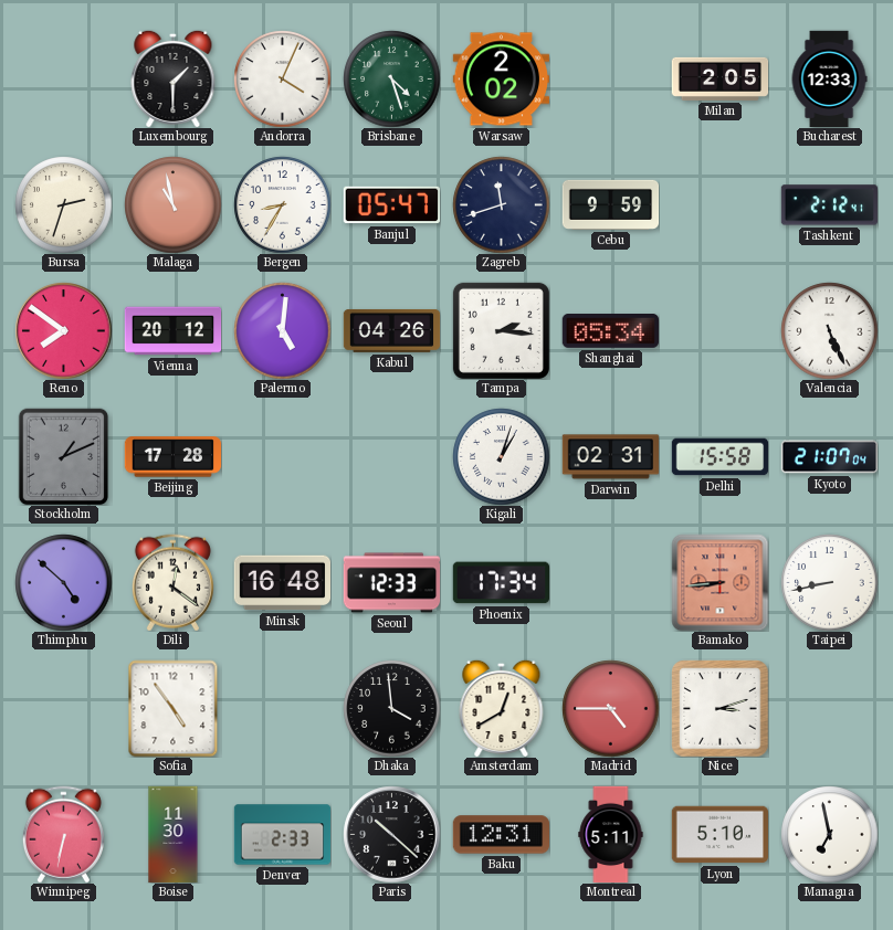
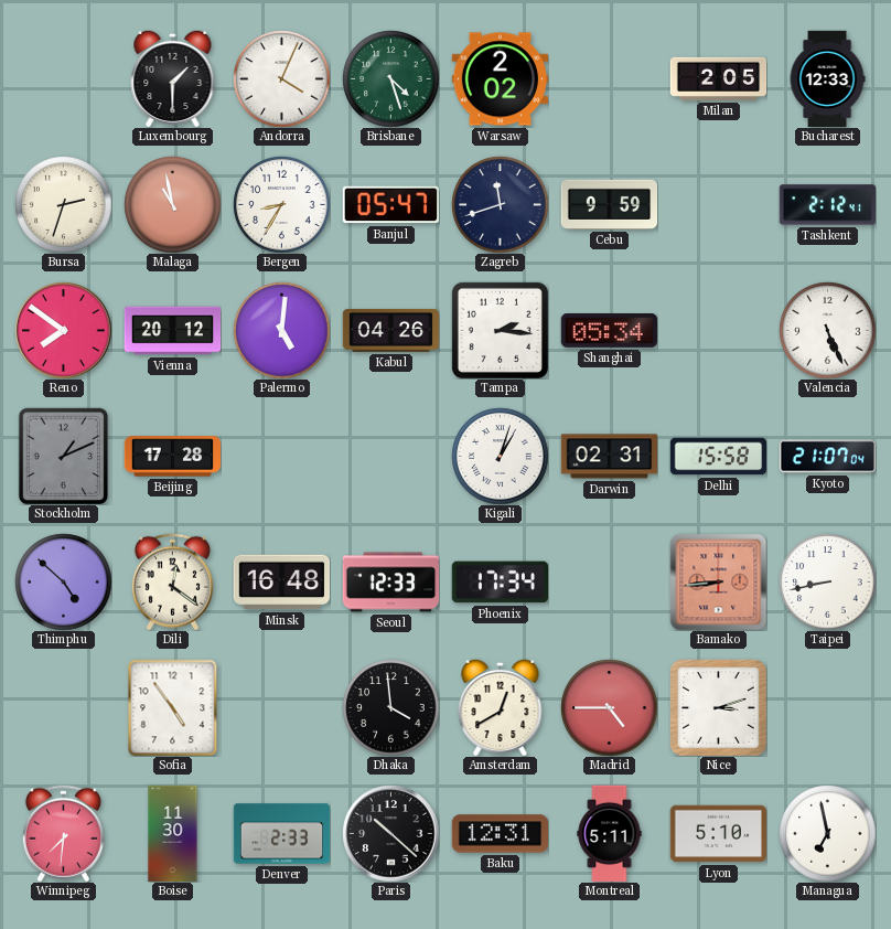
Winnipeg: 6:32 -> 7:31 (63, 833)
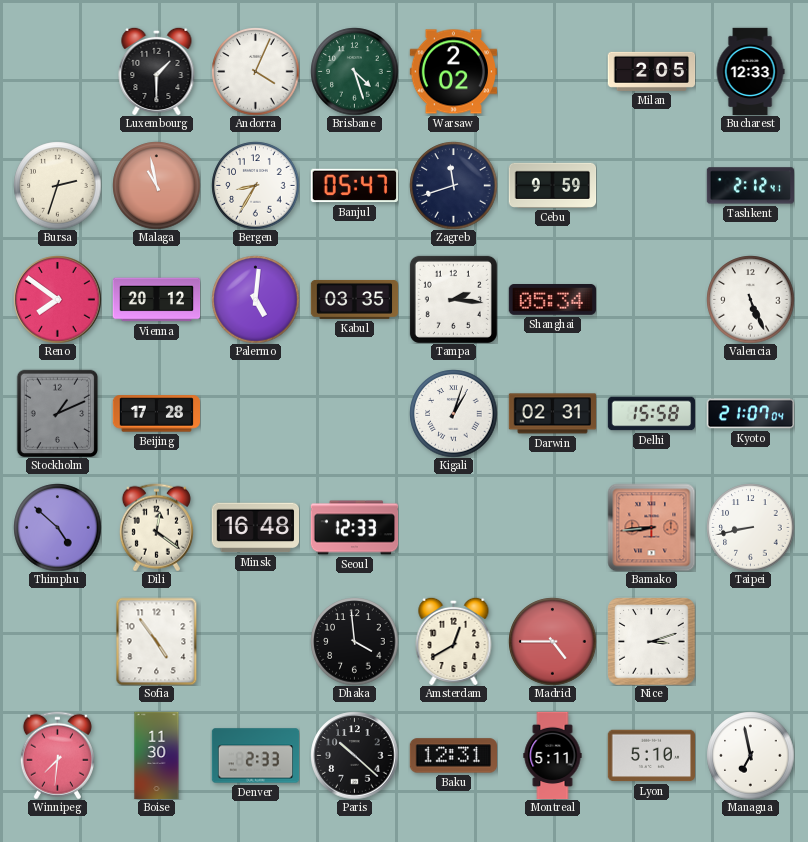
Kabul: 04:26 -> 03:35 (354, 299)
Phoenix: 17:34 -> none (500, 583)
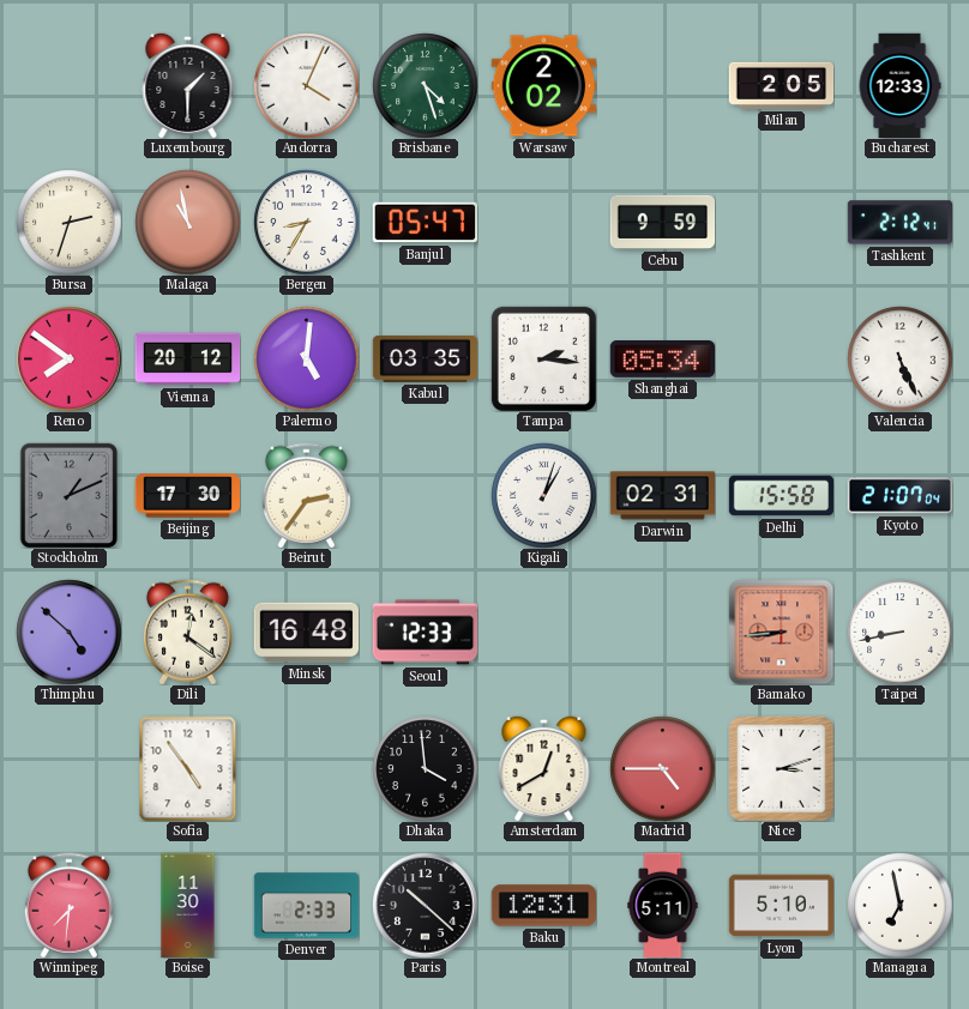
Zagreb: 11:42 -> none (453, 185)
Beijing: 17:28 -> 17:30 (187, 496)
Beirut: none -> 2:36 (306, 495)
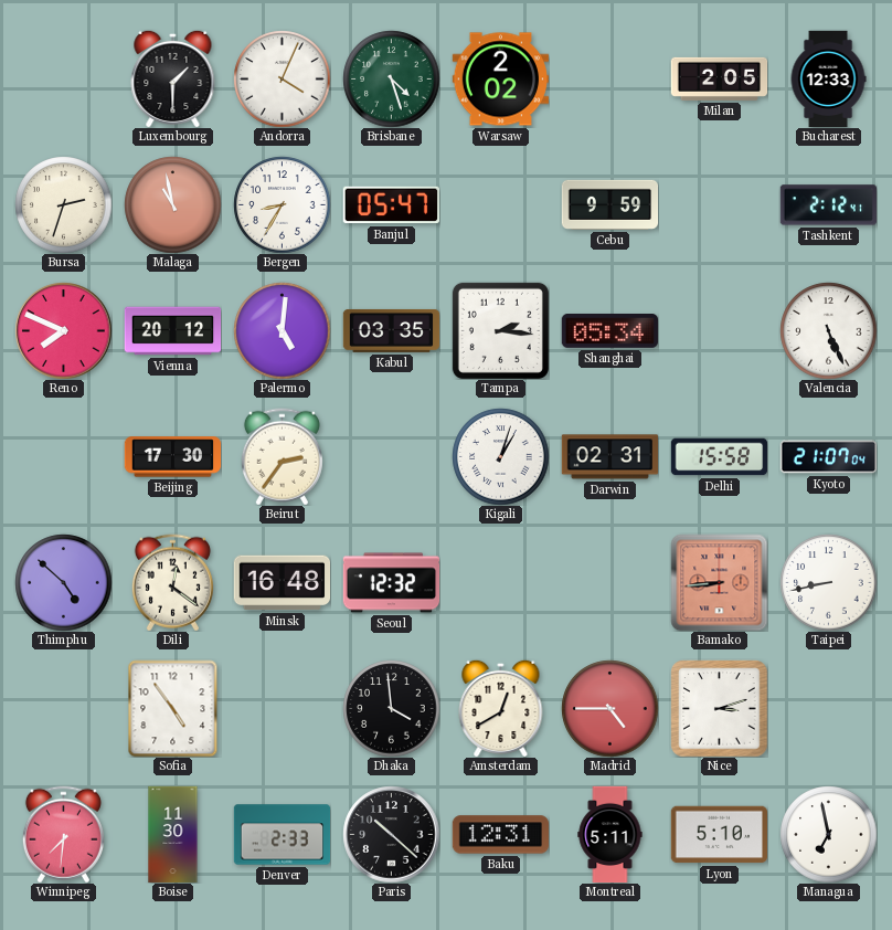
Reno: 7:51 -> 7:49 (63, 330)
Stockholm: 1:11 -> none (70, 495)
Seoul: 12:33 -> 12:32 (391, 583)
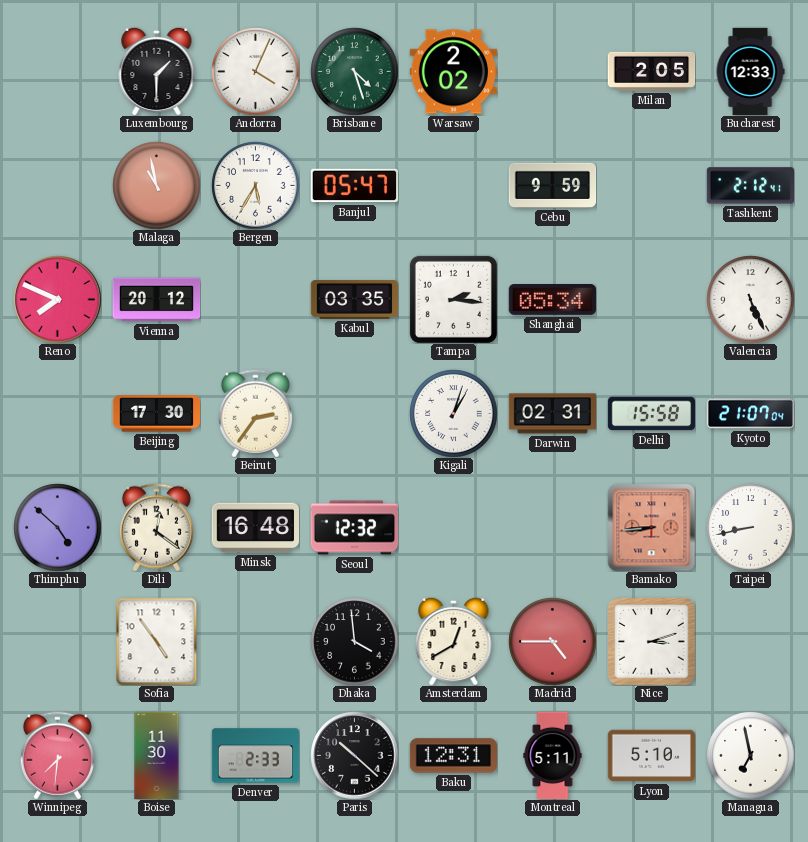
Bursa: 2:33 -> none (63, 204)
Bergen: 8:35 -> 5:35 (255, 185)
Palermo: 5:01 -> none (282, 330)
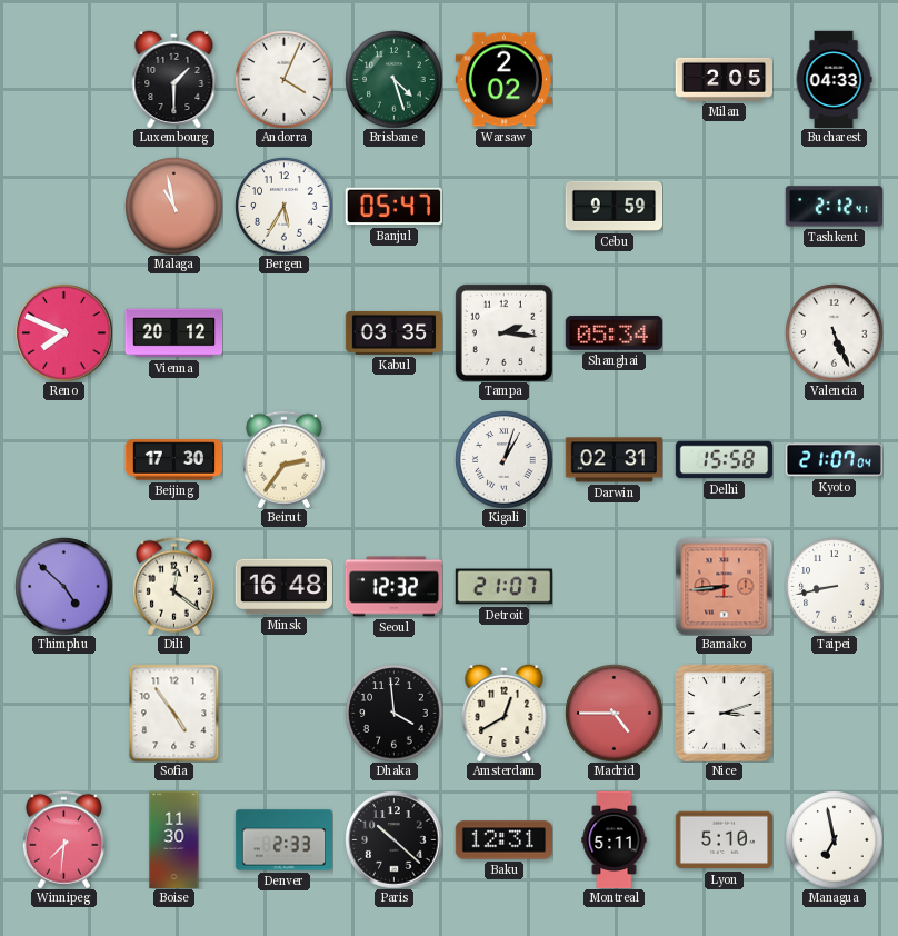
Bucharest: 12:33 -> 04:33 (834, 79)
Detroit: none -> 21:07 (503, 587)
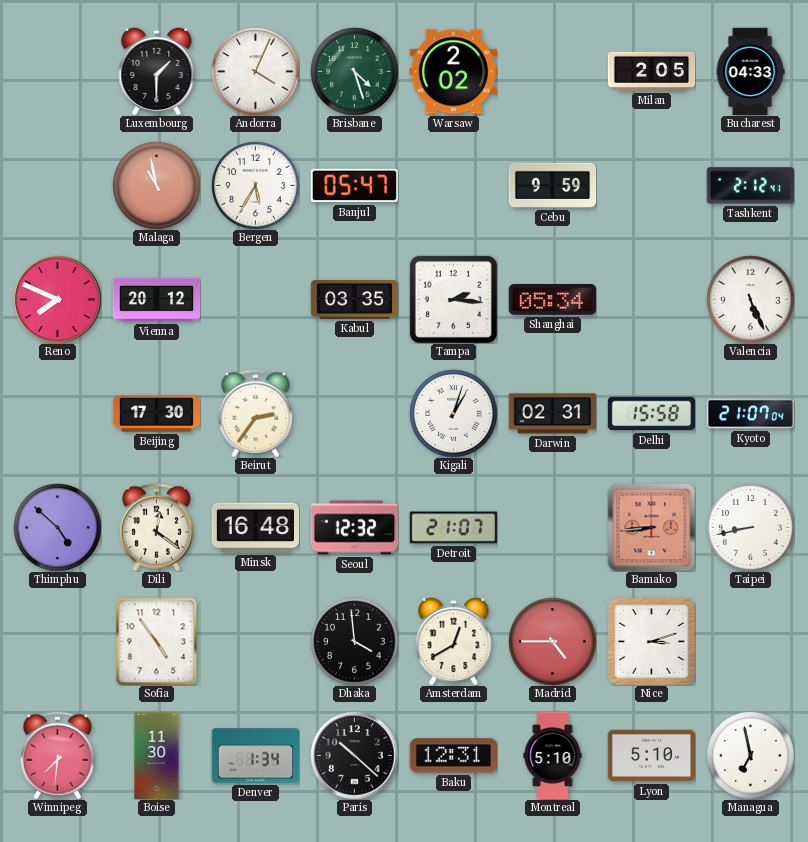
Denver: 2:33 -> 1:34 (255, 756)
Montreal: 5:11 -> 5:10 (553, 755)
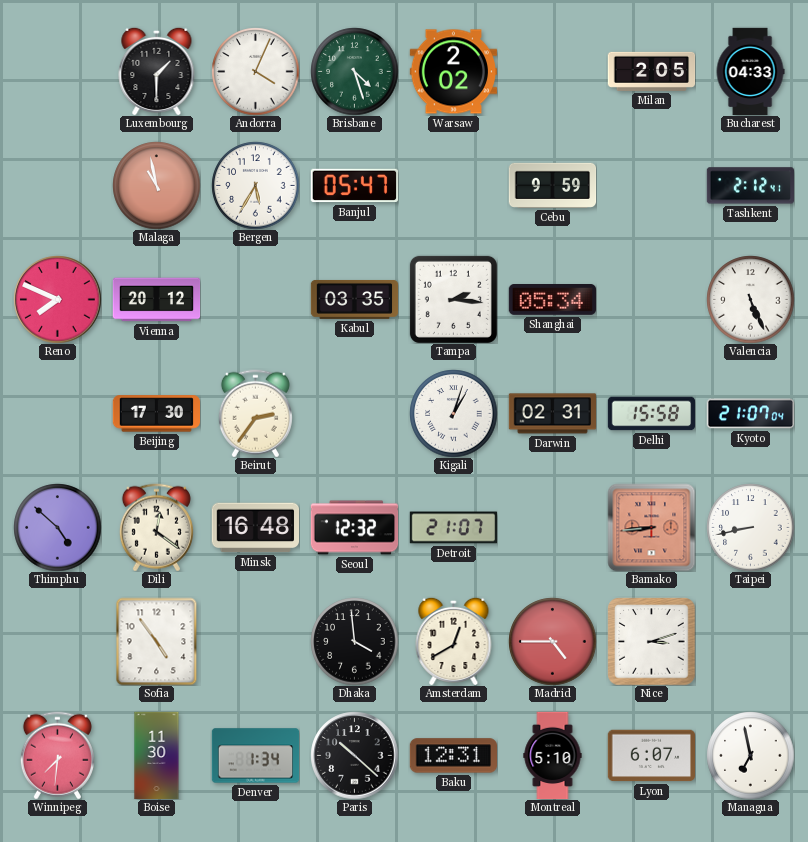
Lyon: 5:10 -> 6:07 (651, 756)
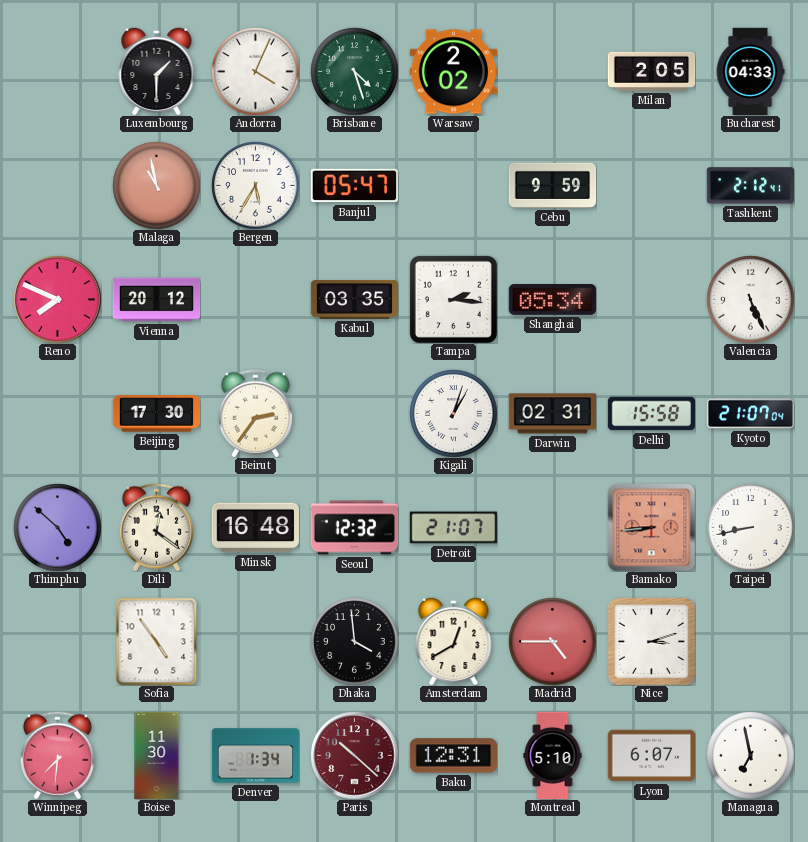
Paris dial: black -> burgundy (354, 755)
